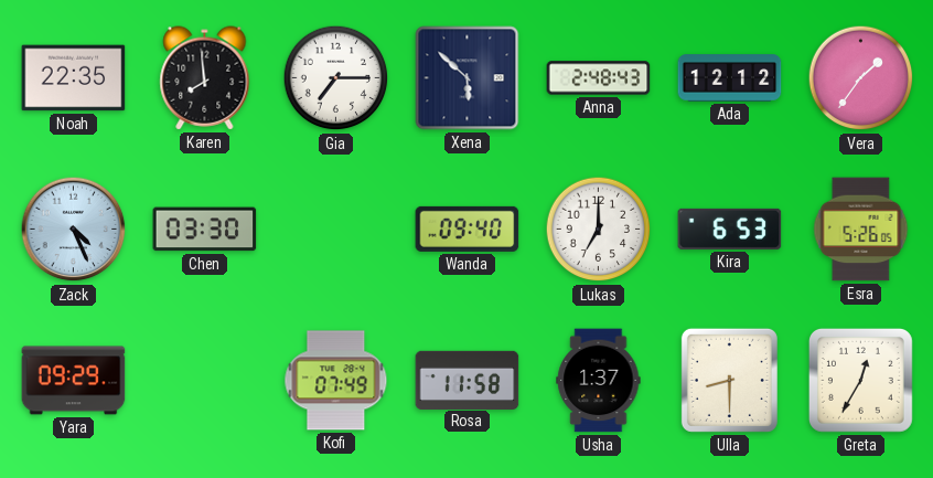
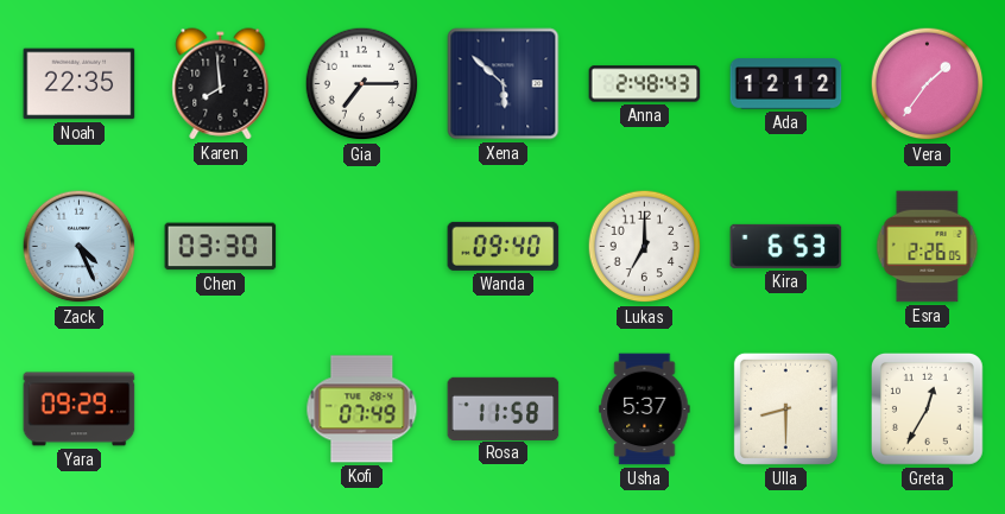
Esra: 5:26 -> 2:26 (928, 247)
Usha: 1:37 -> 5:37 (645, 410)
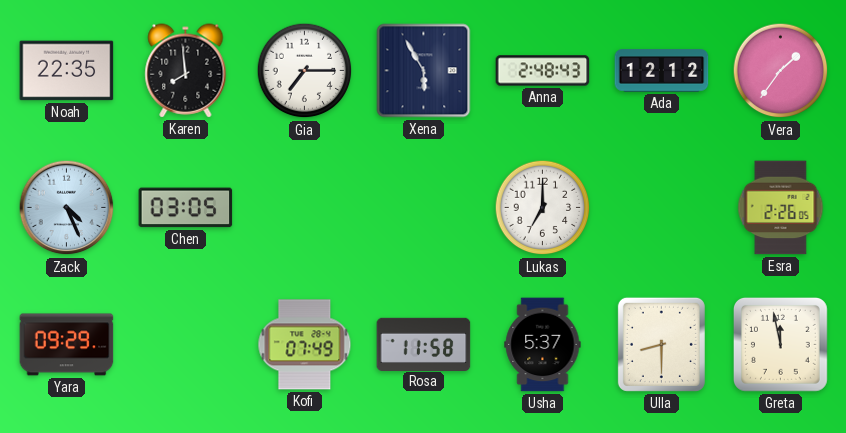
Xena: 5:52 -> 5:55 (424, 71)
Chen: 03:30 -> 03:05 (186, 208)
Wanda: 09:40 -> none (504, 246)
Kira: 6:53 -> none (786, 246)
Greta: 12:35 -> 11:58 (780, 344)
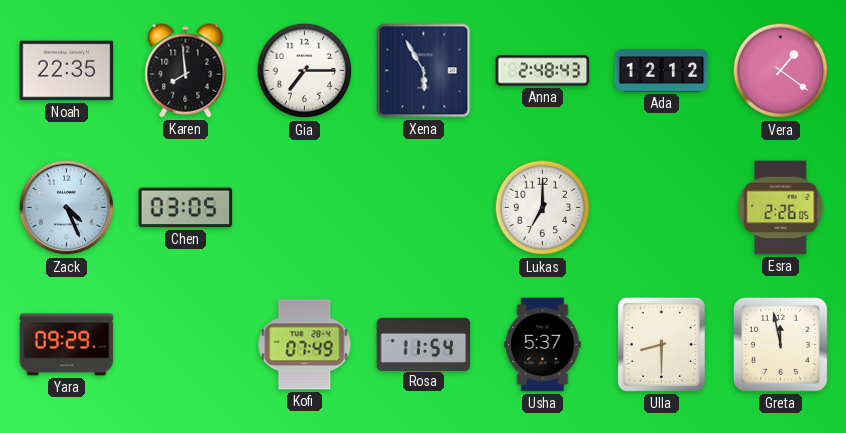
Vera: 1:36 -> 1:21 (781, 71)
Rosa: 11:58 -> 11:54 (424, 344)
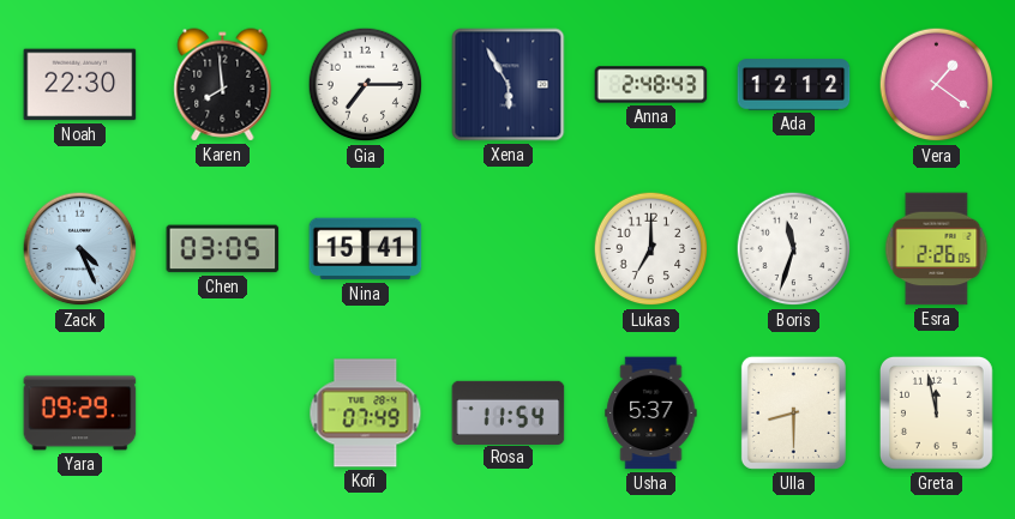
Noah: 22:35 -> 22:30 (80, 85)
Nina: none -> 15:41 (366, 249)
Boris: none -> 11:33 (794, 249)
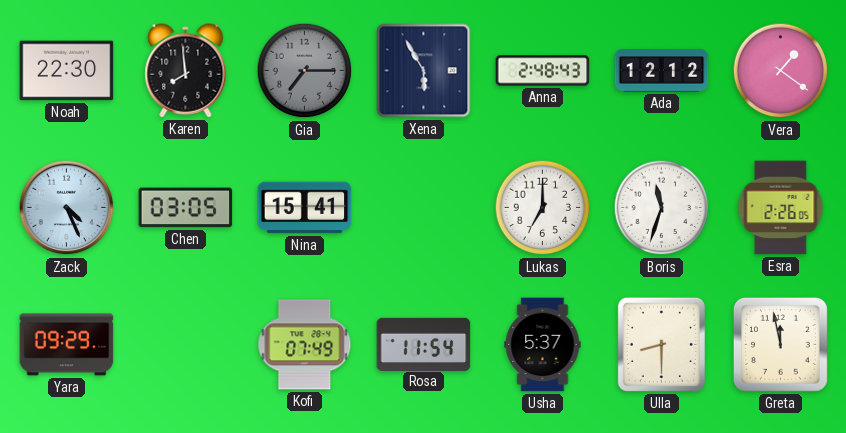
Gia dial: white -> grey (305, 71)
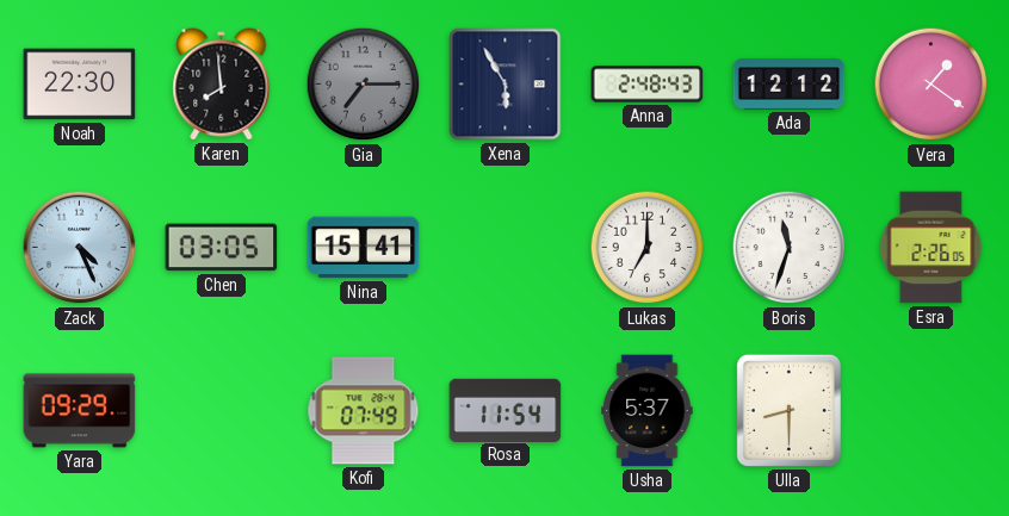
Greta: 11:58 -> none (780, 344)
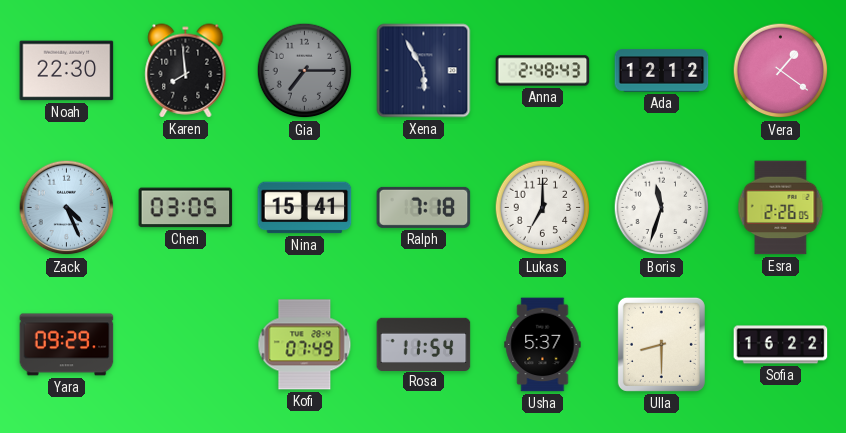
Ralph: none -> 7:18 (424, 207)
Sofia: none -> 16:22 (781, 345)
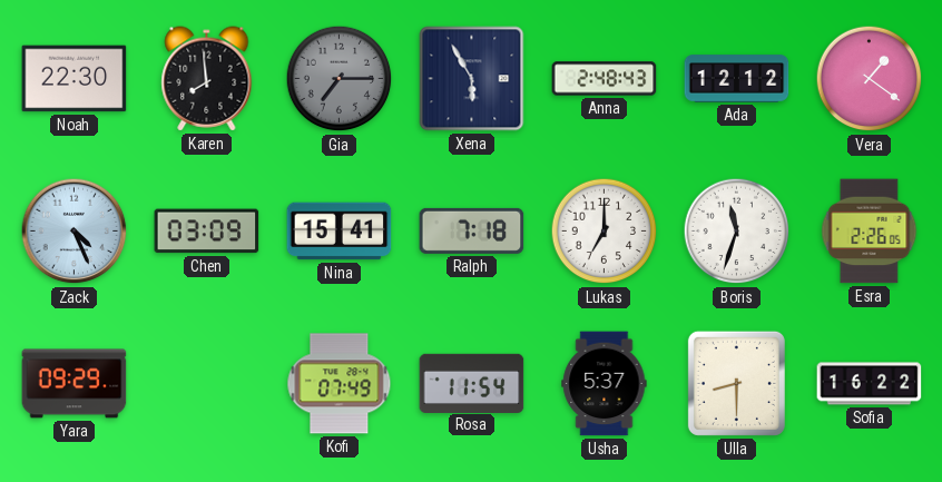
Chen: 03:05 -> 03:09 (207, 232)
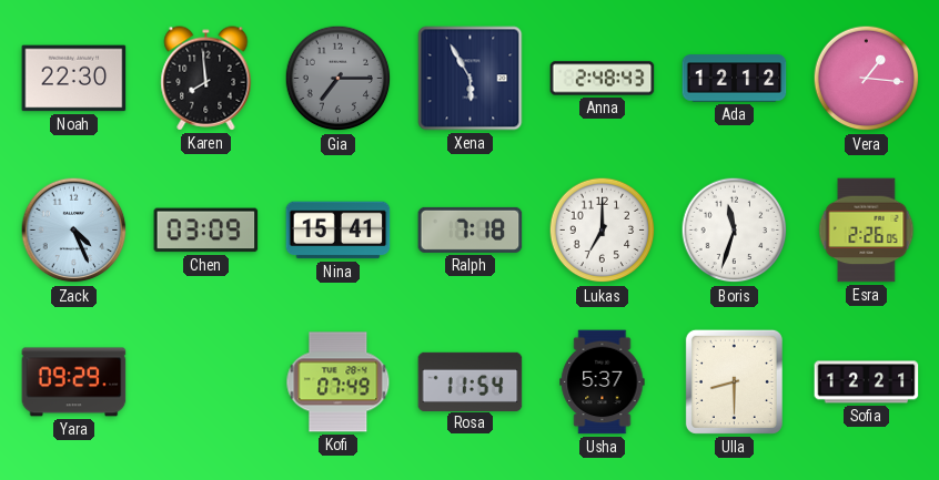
Vera: 1:21 -> 1:16 (867, 79)
Sofia: 16:22 -> 12:21 (867, 382)
